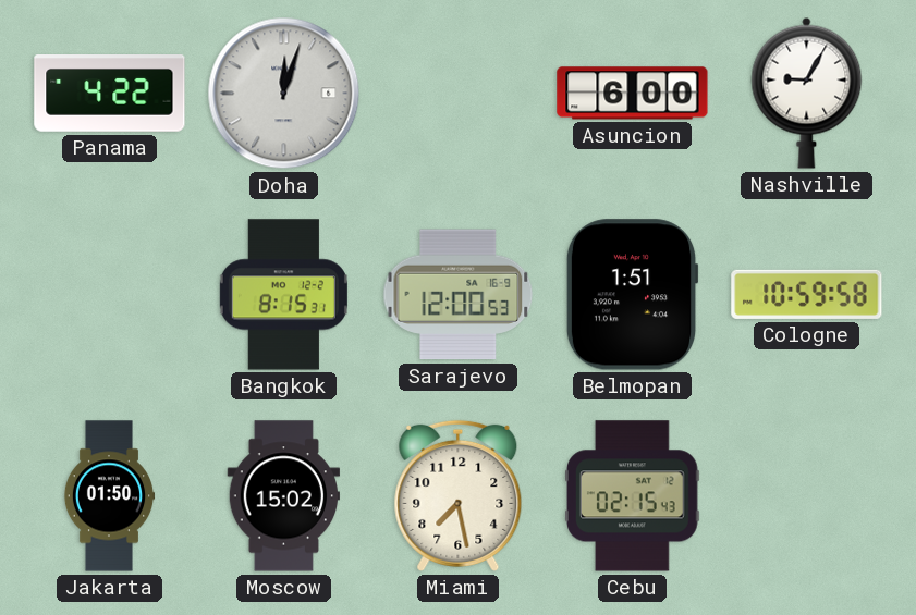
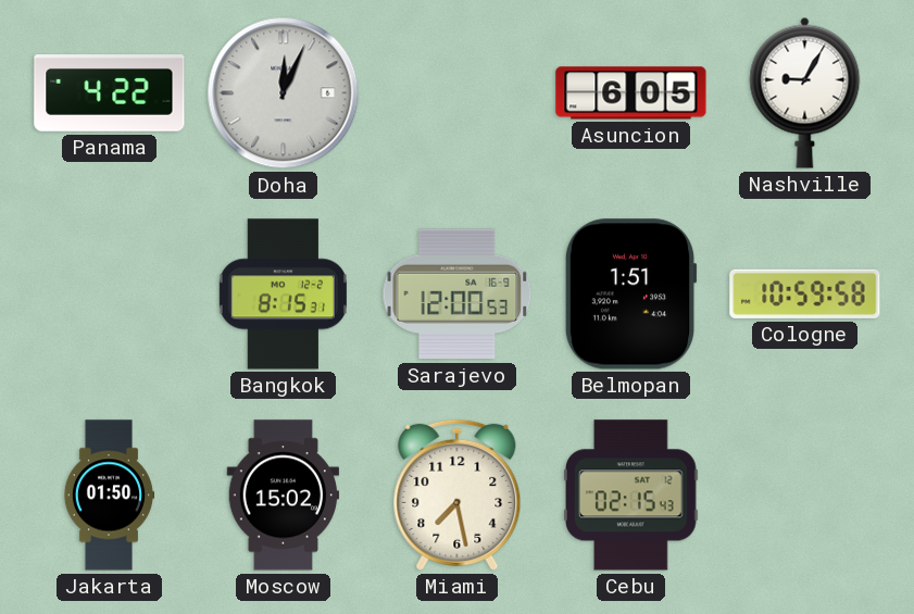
Doha: 12:03 -> 12:04 (284, 93)
Asuncion: 6:00 -> 6:05 (631, 93)
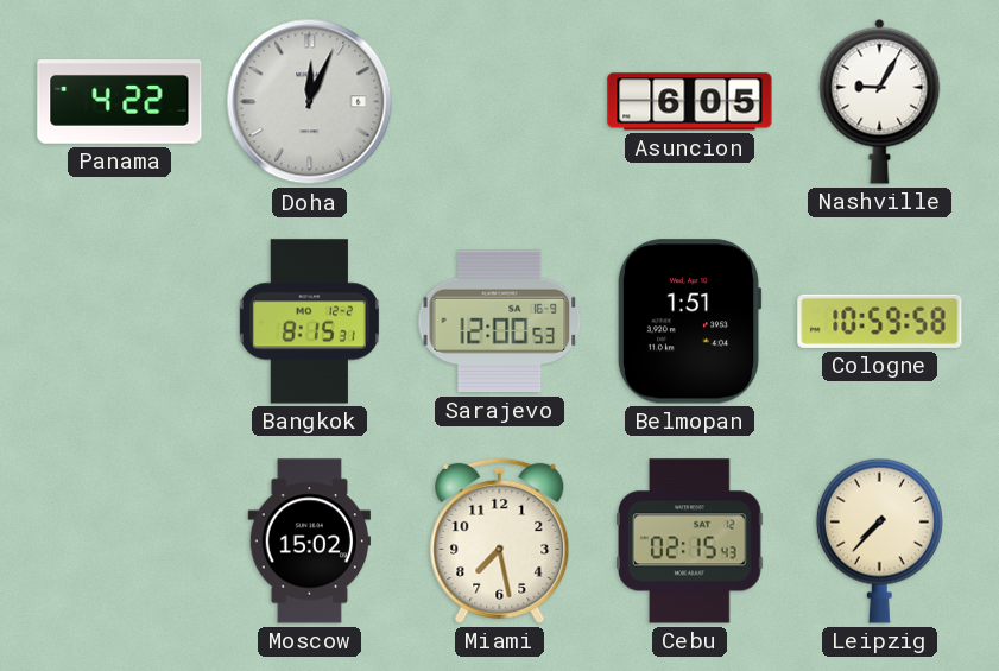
Jakarta: 01:50 -> none (109, 496)
Leipzig: none -> 7:37 (879, 540)
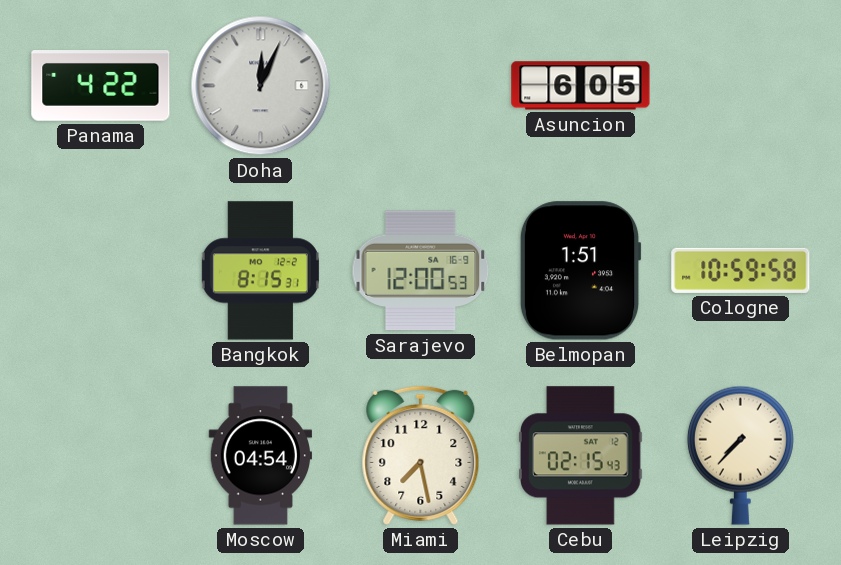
Nashville: 9:05 -> none (880, 101)
Moscow: 15:02 -> 04:54 (260, 456)
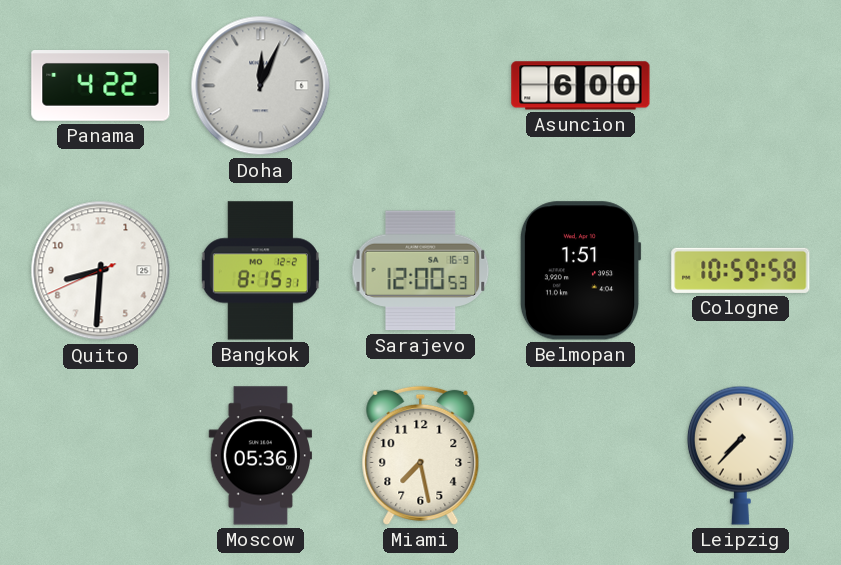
Asuncion: 6:05 -> 6:00 (581, 86)
Quito: none -> 8:30 (101, 271)
Moscow: 04:54 -> 05:36 (260, 456)
Cebu: 02:15 -> none (581, 456)
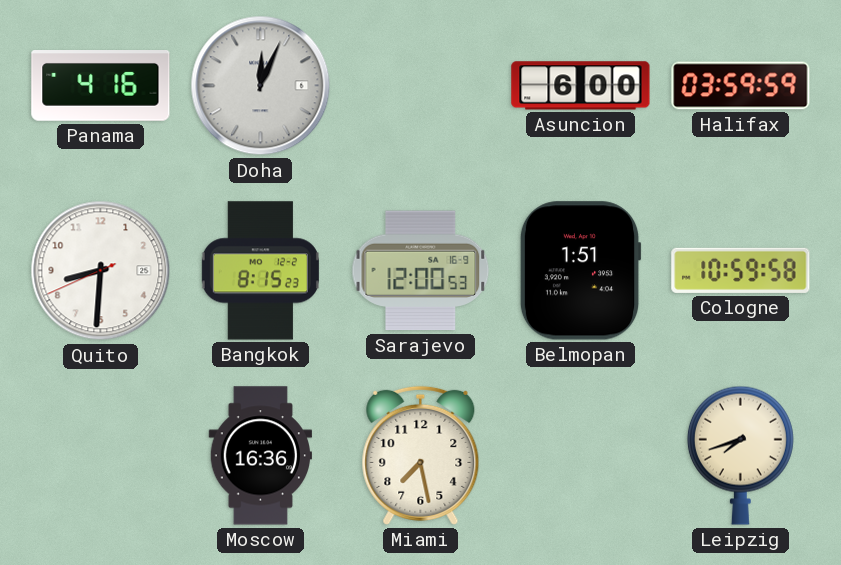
Panama: 4:22 -> 4:16 (101, 86)
Halifax: none -> 03:59 (741, 86)
Bangkok: 8:15:31 -> 8:15:23 (260, 271)
Moscow: 05:36 -> 16:36 (260, 456)
Leipzig: 7:37 -> 7:42 (740, 455)
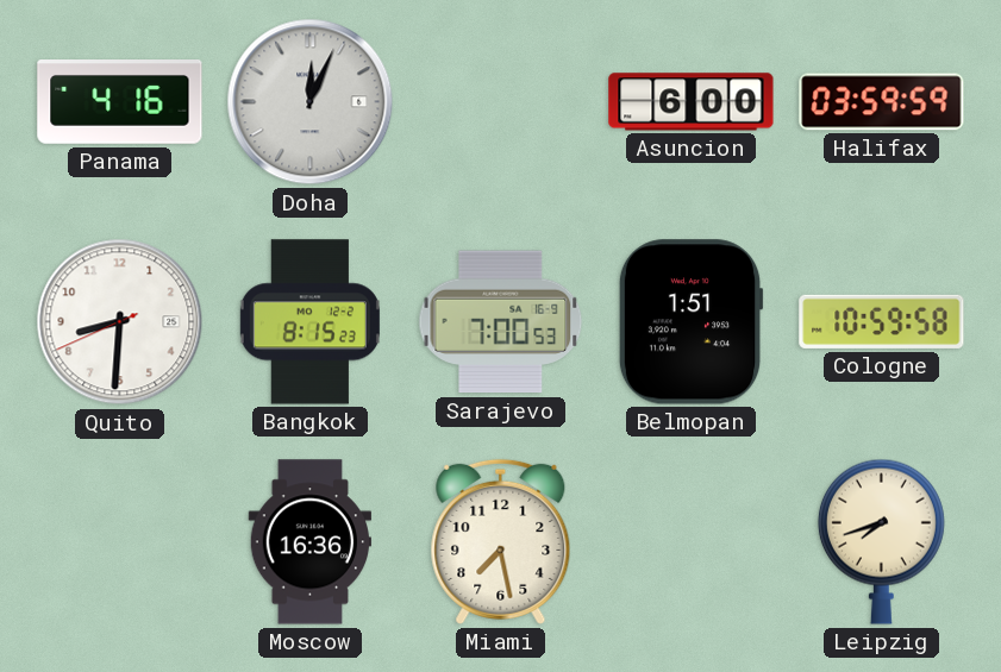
Sarajevo: 12:00 -> 7:00 (501, 322)
